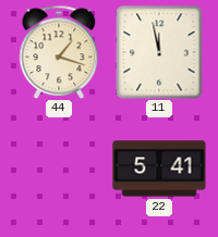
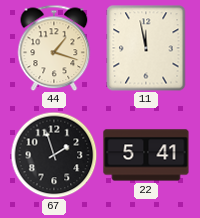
67: none -> 1:57 (54, 155)
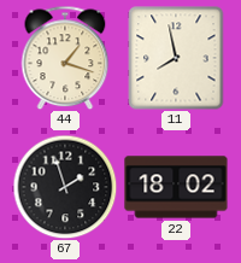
11: 11:58 -> 7:58 (176, 58)
22: 5:41 -> 18:02 (176, 187)
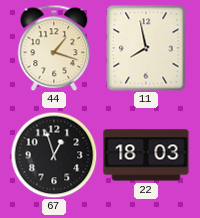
67: 1:57 -> 12:57 (54, 155)
22: 18:02 -> 18:03 (146, 155)
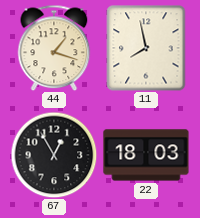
67: 12:57 -> 12:55 (54, 155)
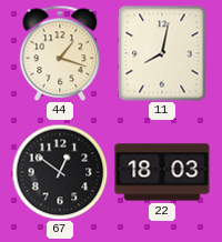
11: 7:58 -> 8:02 (162, 53)
67: 12:55 -> 12:51 (60, 172)
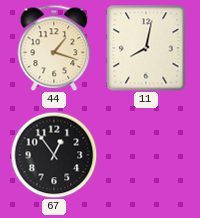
67: 12:51 -> 12:54 (54, 155)
22: 18:03 -> none (162, 172)
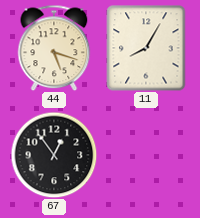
44: 1:18 -> 5:18 (54, 48)
11: 8:02 -> 8:05 (146, 48)
